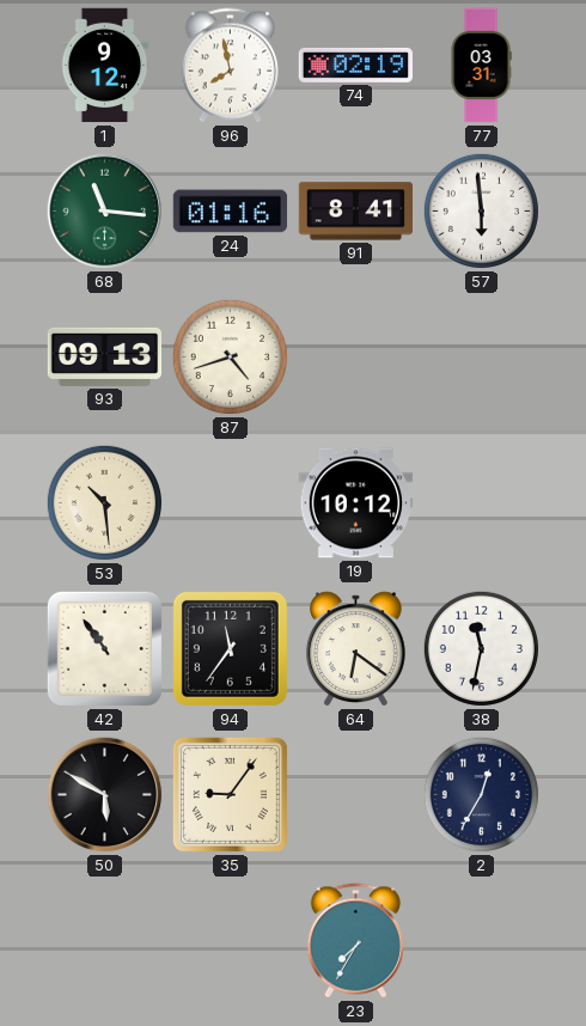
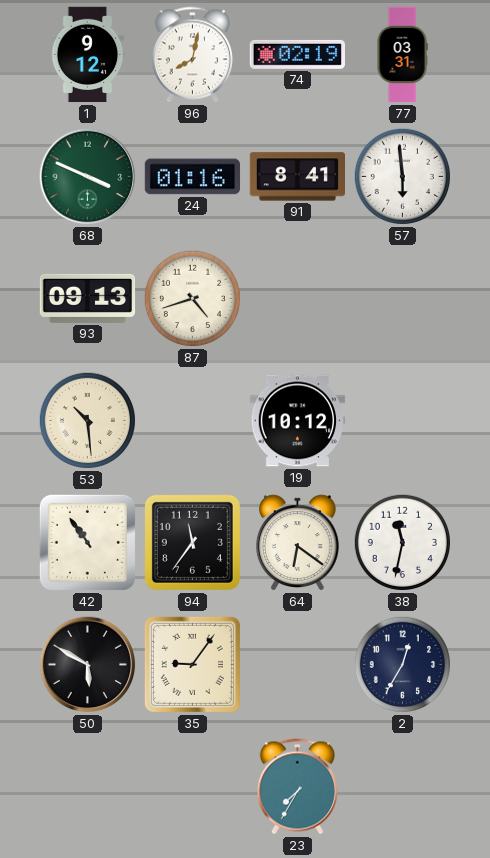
96: 7:58 -> 8:02 (192, 55)
68: 11:16 -> 3:49 (88, 177)
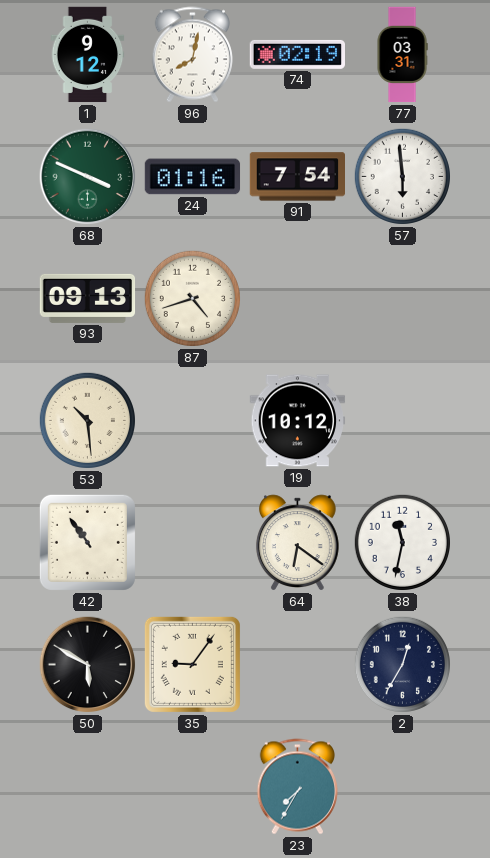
91: 8:41 -> 7:54 (298, 177)
94: 11:36 -> none (192, 542)
